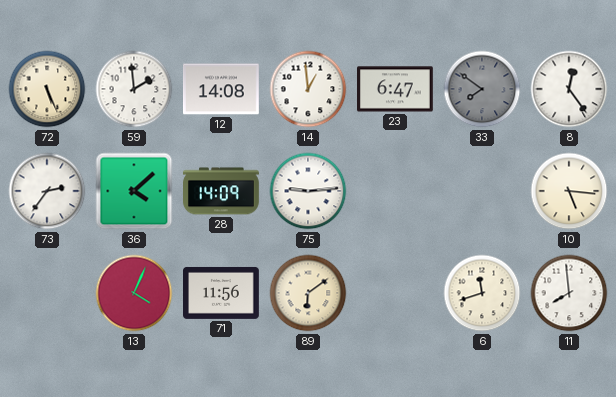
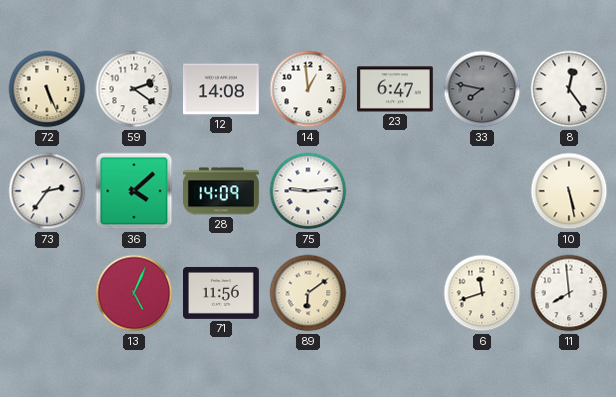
59: 1:59 -> 2:21 (134, 89)
33: 7:51 -> 7:47 (482, 89)
10: 5:16 -> 5:28 (569, 191)
13: 4:04 -> 5:04 (134, 293)
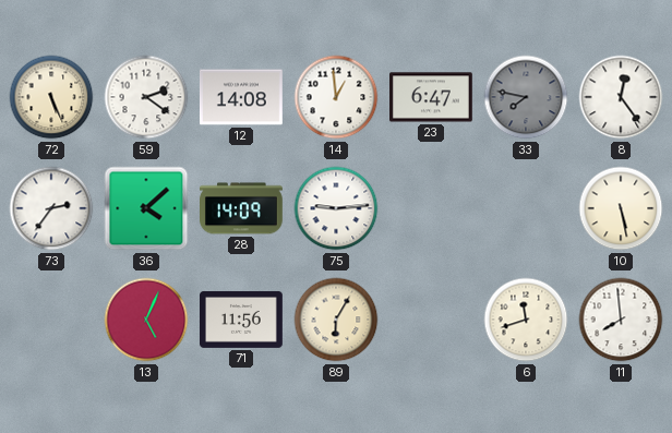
89: 6:09 -> 6:05 (336, 320)
